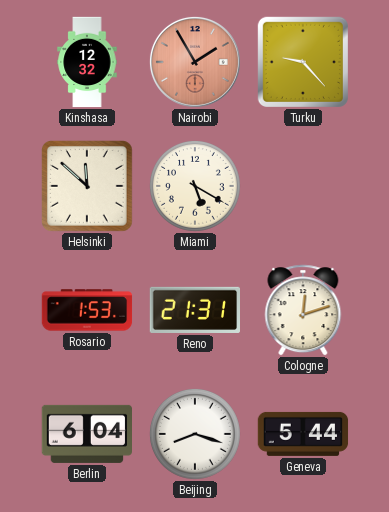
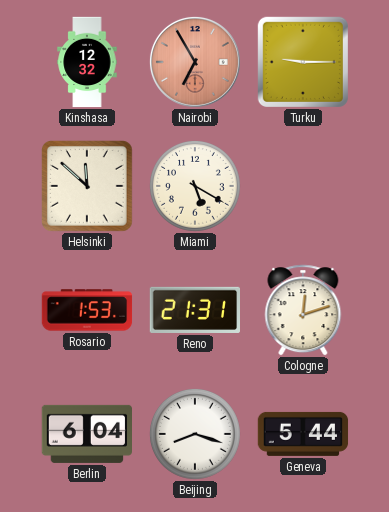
Nairobi: 1:55 -> 6:55 (195, 62)
Turku: 9:23 -> 9:15 (303, 62)
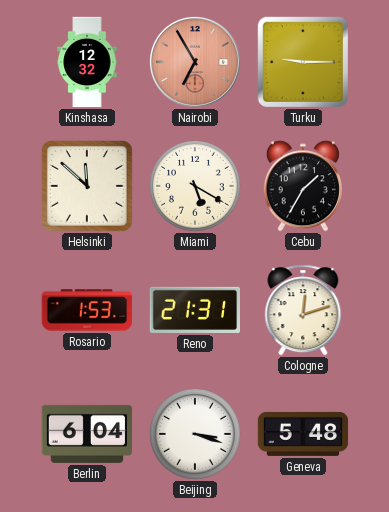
Cebu: none -> 1:35 (303, 186)
Beijing: 8:18 -> 3:18 (195, 434)
Geneva: 5:44 -> 5:48 (303, 434)
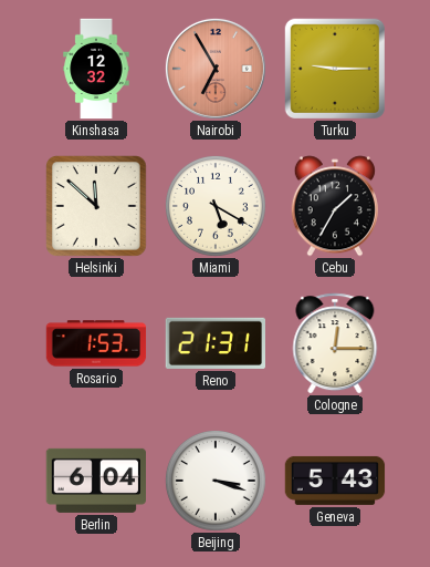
Cologne: 12:12 -> 12:15 (335, 343)
Geneva: 5:48 -> 5:43 (335, 481)
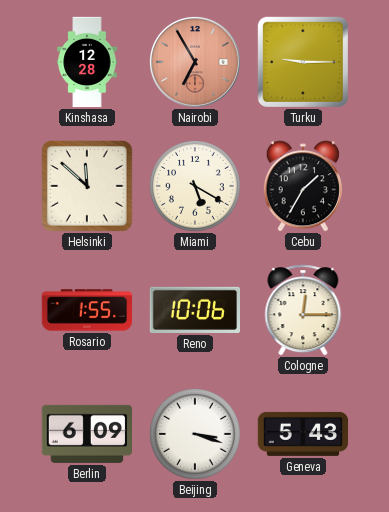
Kinshasa: 12:32 -> 12:28 (87, 62)
Rosario: 1:53 -> 1:55 (87, 310)
Reno: 21:31 -> 10:06 (194, 310)
Berlin: 6:04 -> 6:09 (86, 434)
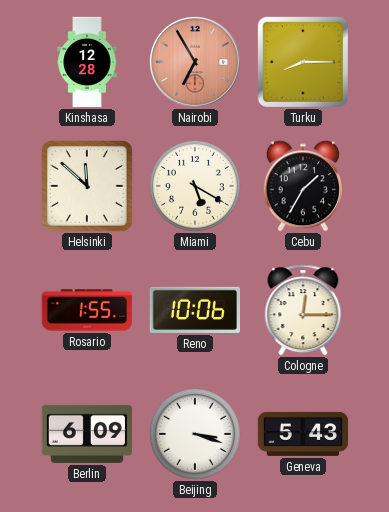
Turku: 9:15 -> 8:15 (303, 62)
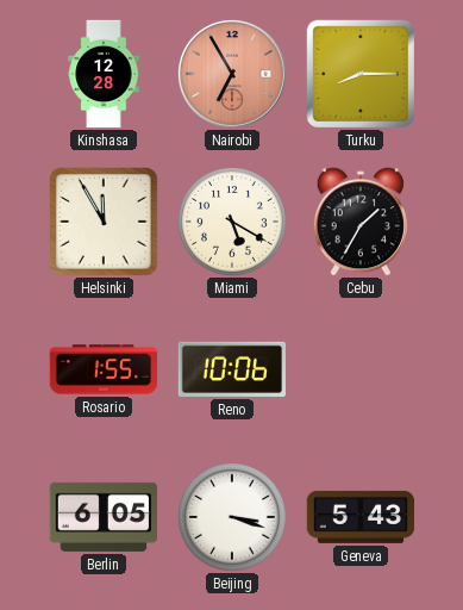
Helsinki: 11:52 -> 11:55 (105, 223)
Cologne: 12:15 -> none (303, 310)
Berlin: 6:09 -> 6:05 (102, 517)
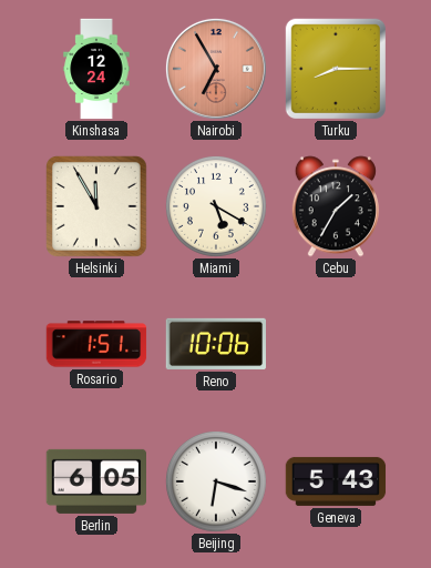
Kinshasa: 12:28 -> 12:24 (96, 69)
Rosario: 1:55 -> 1:51 (96, 344)
Beijing: 3:18 -> 6:18 (216, 481)
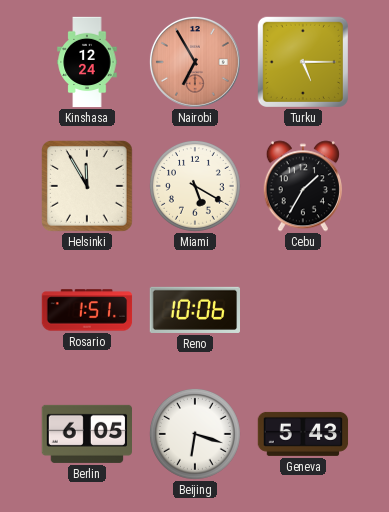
Turku: 8:15 -> 5:15 (303, 62)
